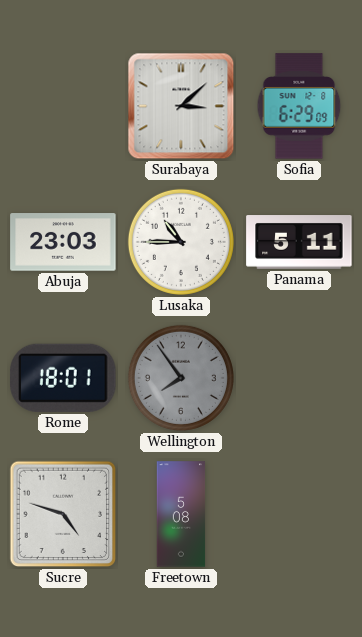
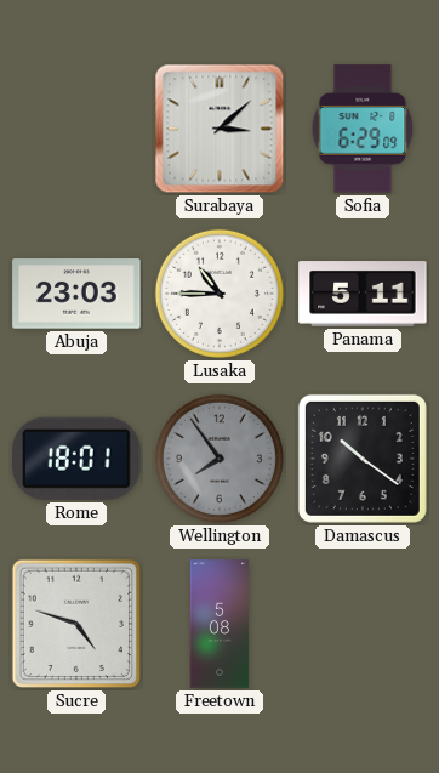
Damascus: none -> 10:21 (363, 459)
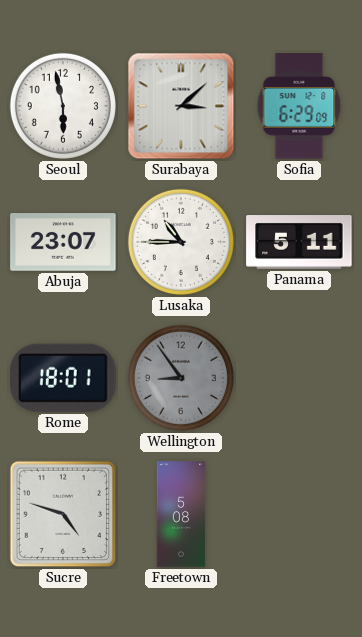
Seoul: none -> 5:58 (63, 106)
Abuja: 23:03 -> 23:07 (63, 242)
Wellington: 7:54 -> 8:54 (181, 378)
Damascus: 10:21 -> none (363, 459)
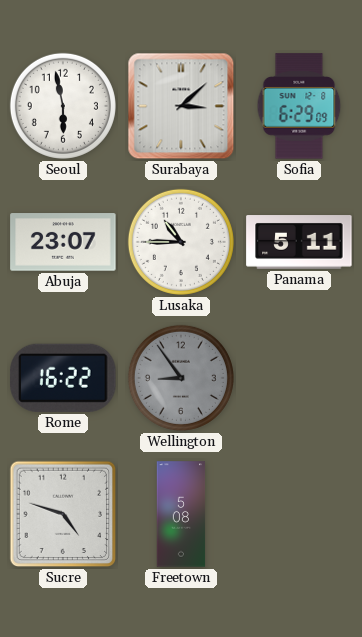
Rome: 18:01 -> 16:22 (63, 378)
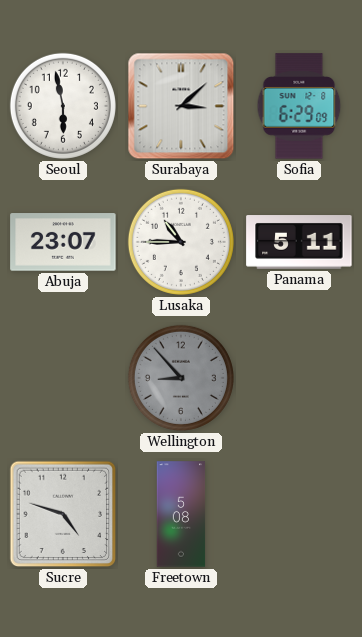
Rome: 16:22 -> none (63, 378)
Wellington: 8:54 -> 8:53 (181, 378)
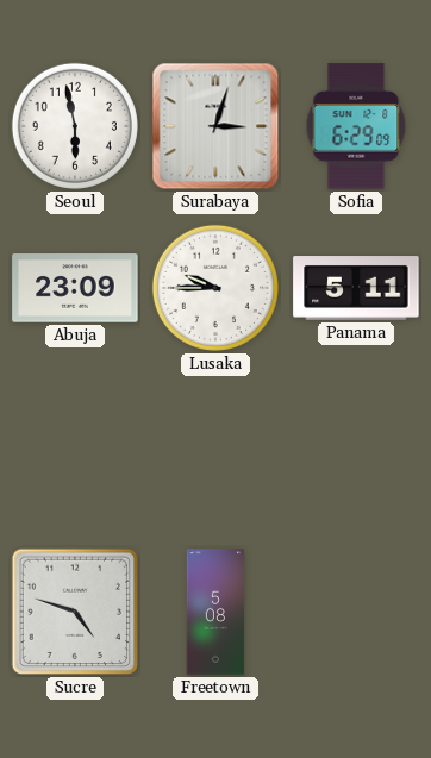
Surabaya: 3:08 -> 3:03 (215, 126)
Abuja: 23:07 -> 23:09 (75, 288)
Lusaka: 10:45 -> 9:45 (215, 288)
Wellington: 8:53 -> none (181, 378)
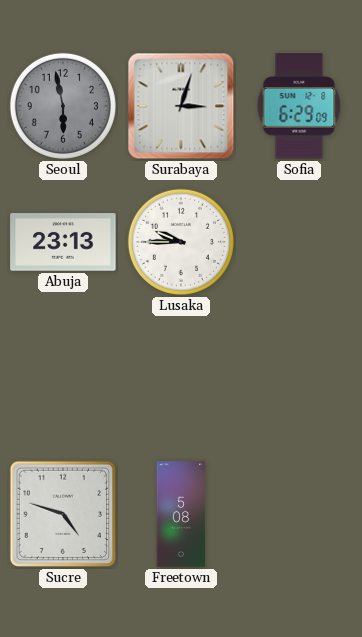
Seoul dial: white -> grey (63, 106)
Abuja: 23:09 -> 23:13 (63, 242)
Panama: 5:11 -> none (356, 288)
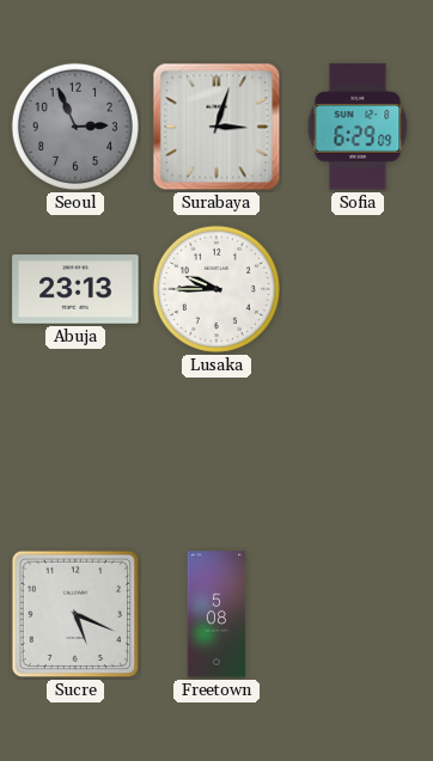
Seoul: 5:58 -> 2:56 (75, 127)
Sucre: 4:48 -> 5:19 (75, 614)
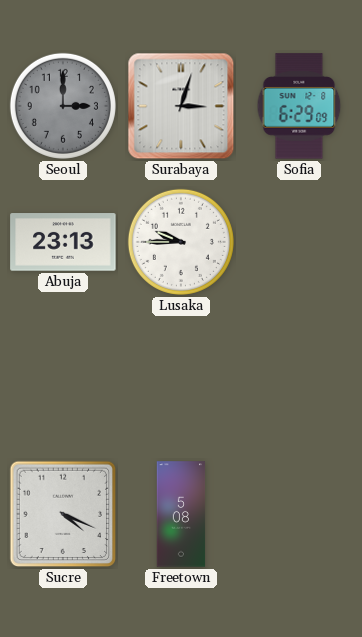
Seoul: 2:56 -> 3:00 (63, 106)
Sucre: 5:19 -> 4:19 (63, 514)
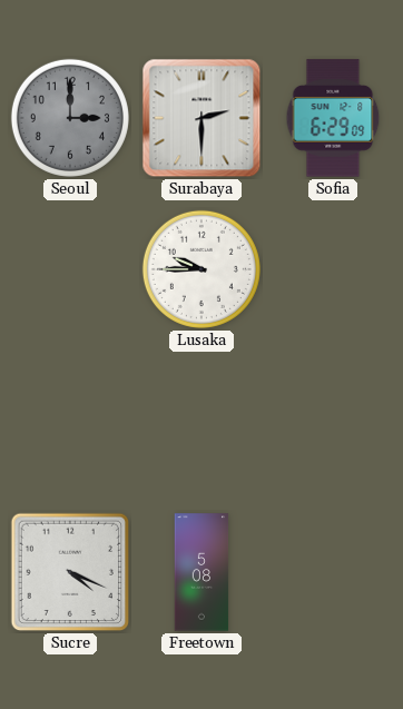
Surabaya: 3:03 -> 2:30 (202, 118)
Abuja: 23:13 -> none (63, 242)
